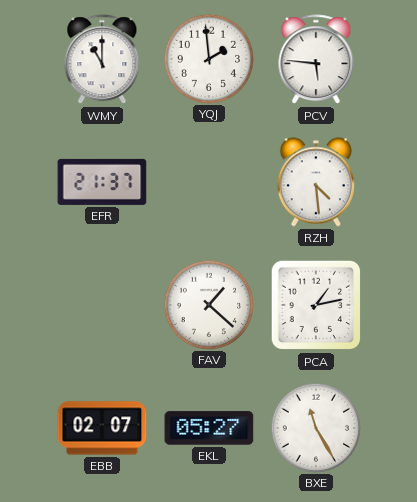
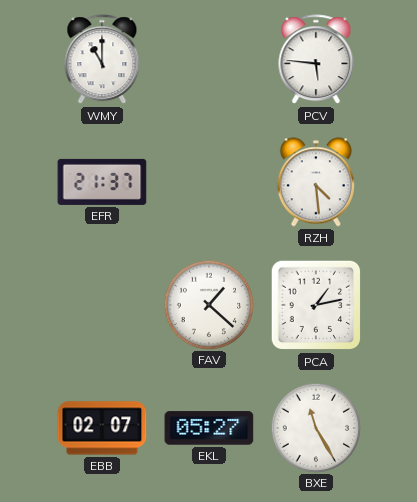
YQJ: 1:59 -> none (208, 58)
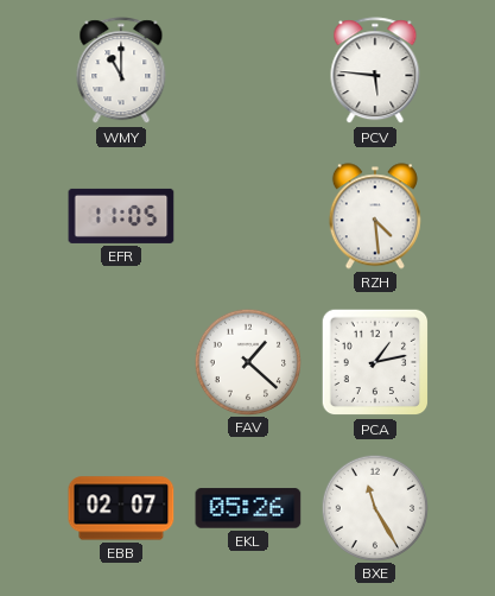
EFR: 21:37 -> 11:05 (121, 216)
EKL: 05:27 -> 05:26 (248, 508)
